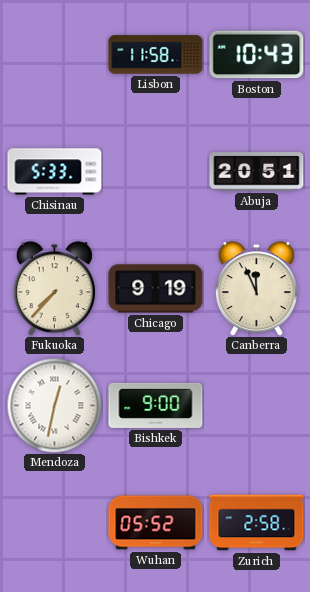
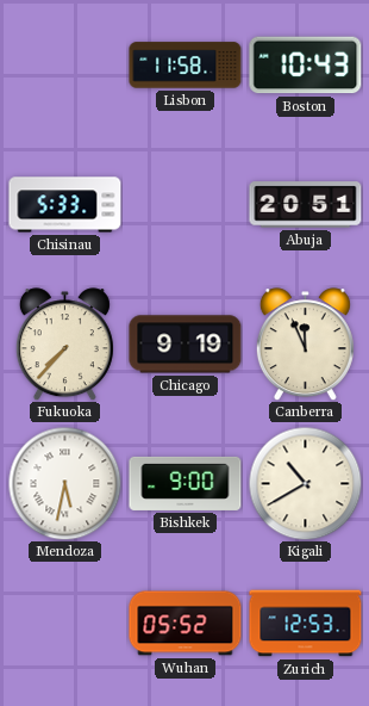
Mendoza: 12:32 -> 5:32 (64, 483)
Kigali: none -> 10:40 (305, 483)
Zurich: 2:58 -> 12:53 (306, 624)
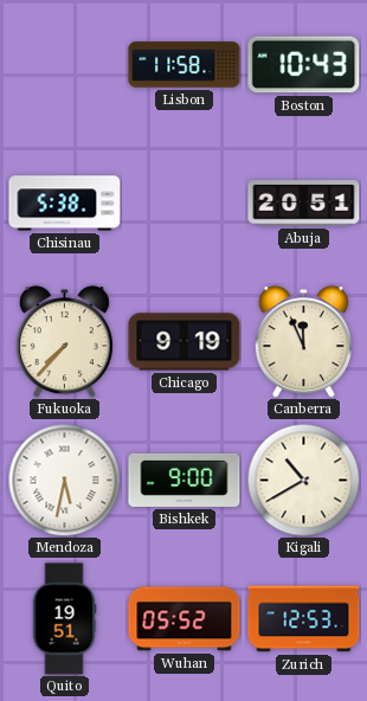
Chisinau: 5:33 -> 5:38 (65, 204)
Quito: none -> 19:51 (64, 619)
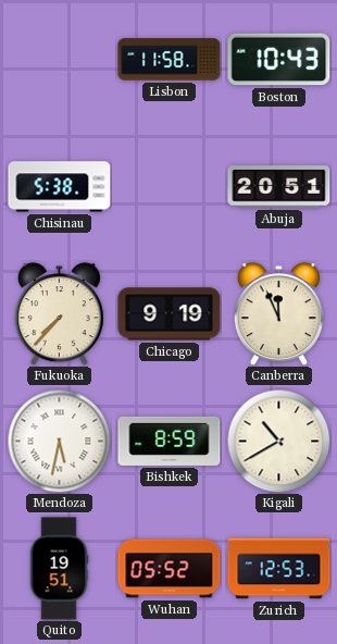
Bishkek: 9:00 -> 8:59 (170, 441)
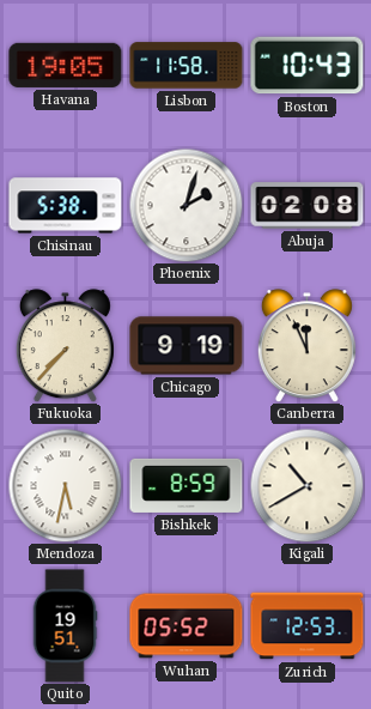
Havana: none -> 19:05 (66, 65)
Phoenix: none -> 2:03 (185, 205)
Abuja: 20:51 -> 02:08 (308, 206)
